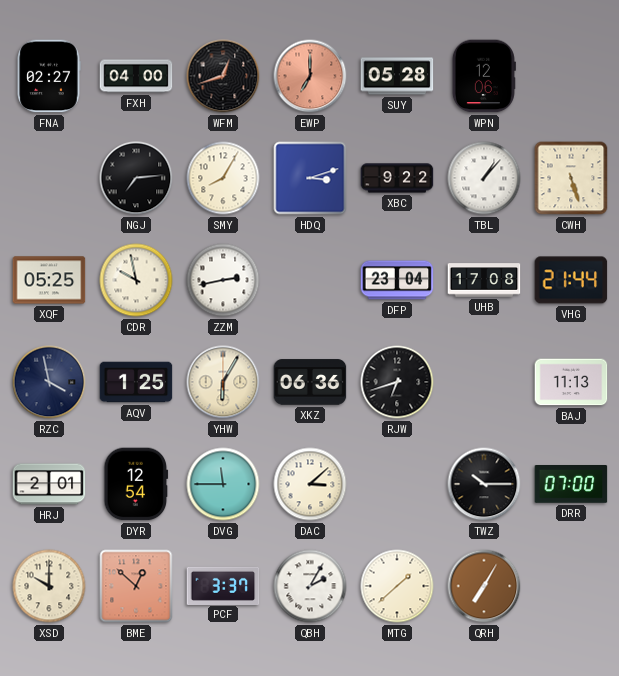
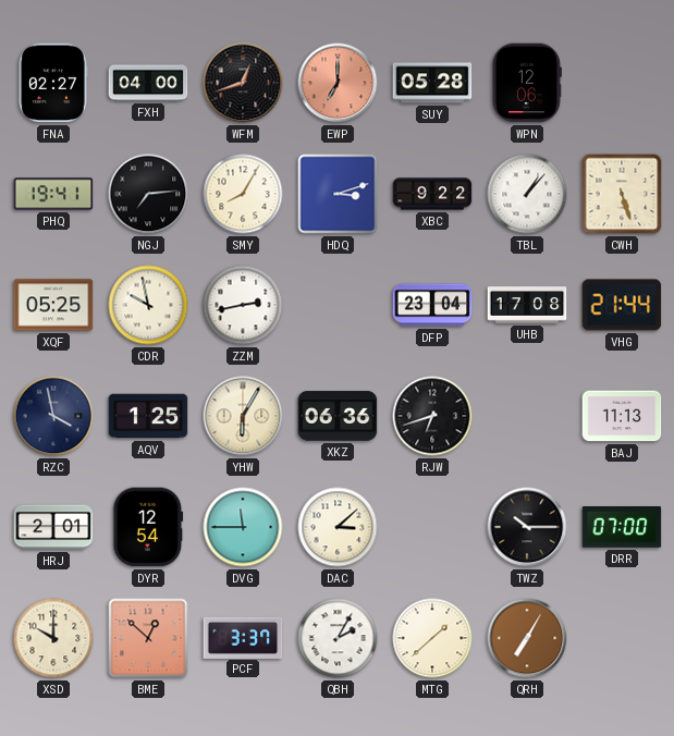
PHQ: none -> 19:41 (53, 194)
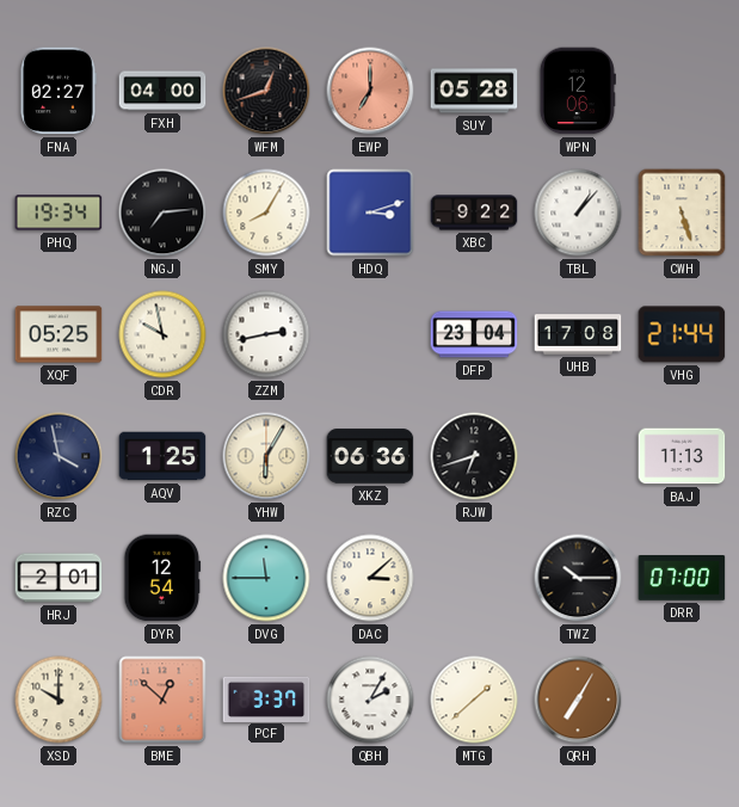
PHQ: 19:41 -> 19:34 (58, 212)
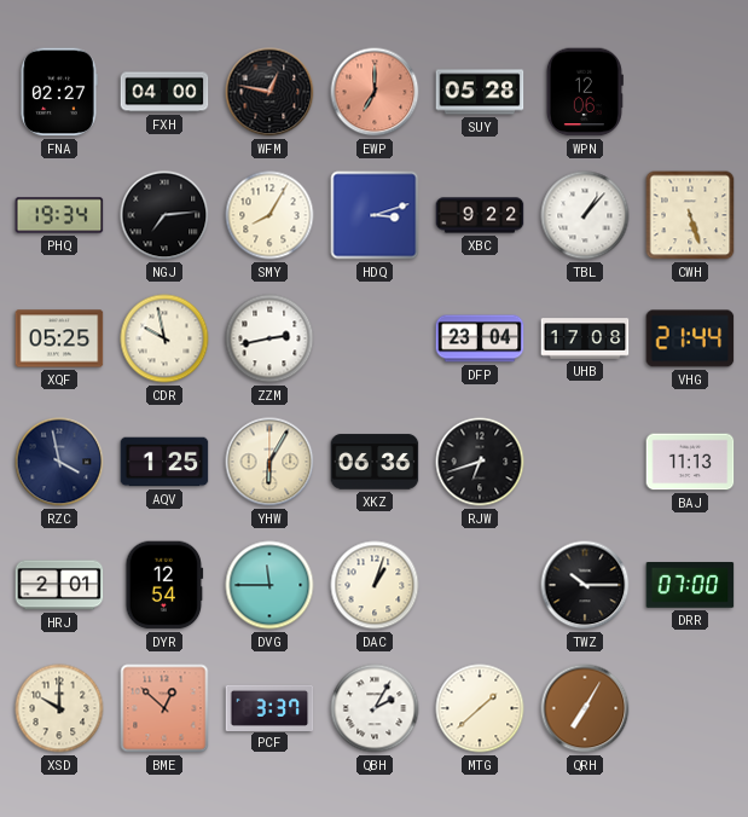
WFM: 12:42 -> 12:47 (269, 92)
DAC: 3:08 -> 1:03 (375, 585)
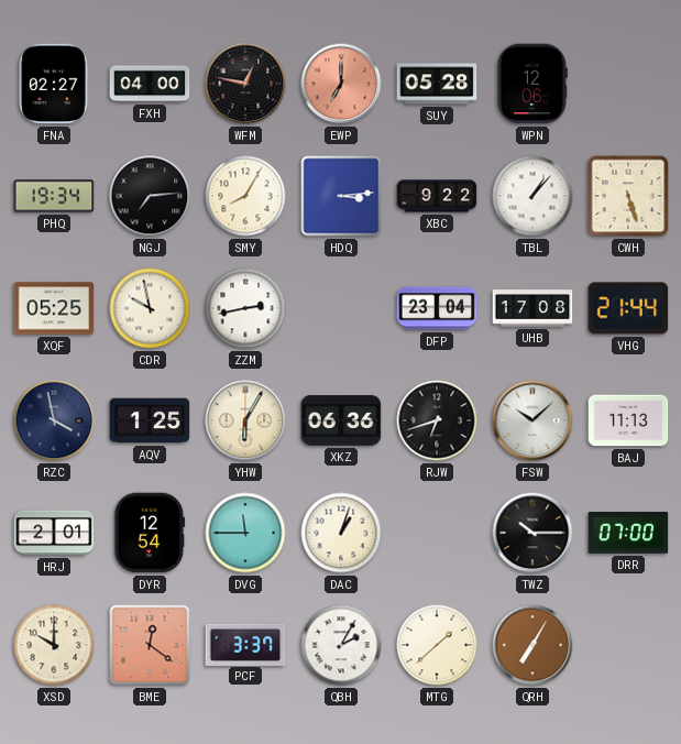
HDQ: 3:12 -> 3:14 (341, 196)
FSW: none -> 10:08 (532, 420)
BME: 12:52 -> 12:21 (150, 645)
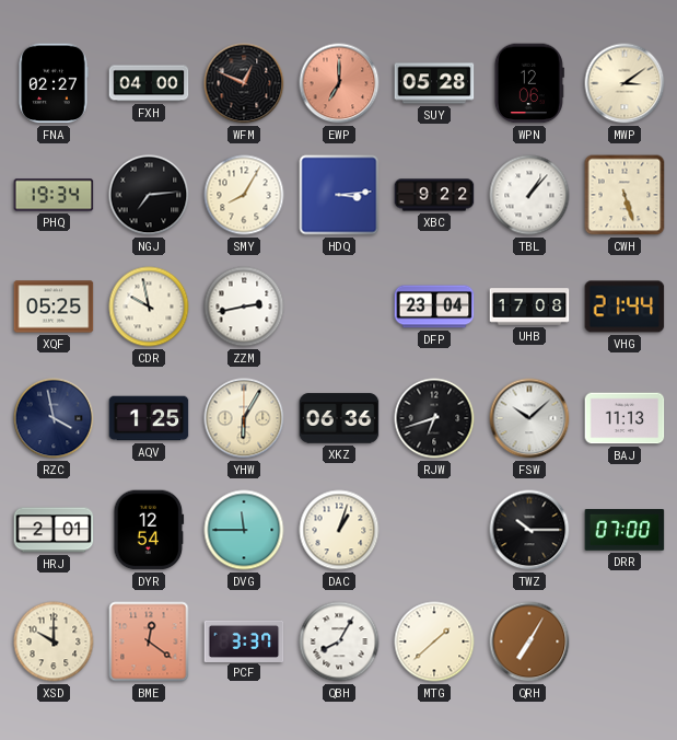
WFM: 12:47 -> 12:49 (244, 83)
MWP: none -> 3:09 (625, 83)
QBH: 2:05 -> 8:05 (339, 641)
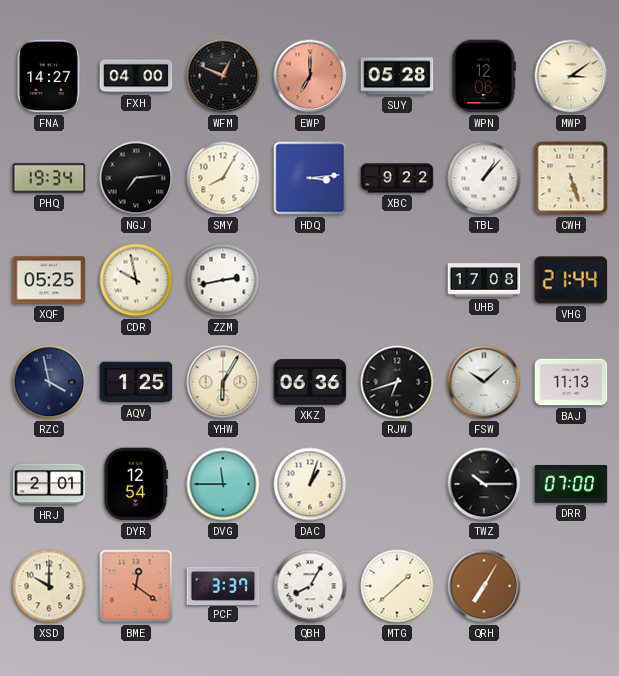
FNA: 02:27 -> 14:27 (49, 76)
DFP: 23:04 -> none (434, 307)
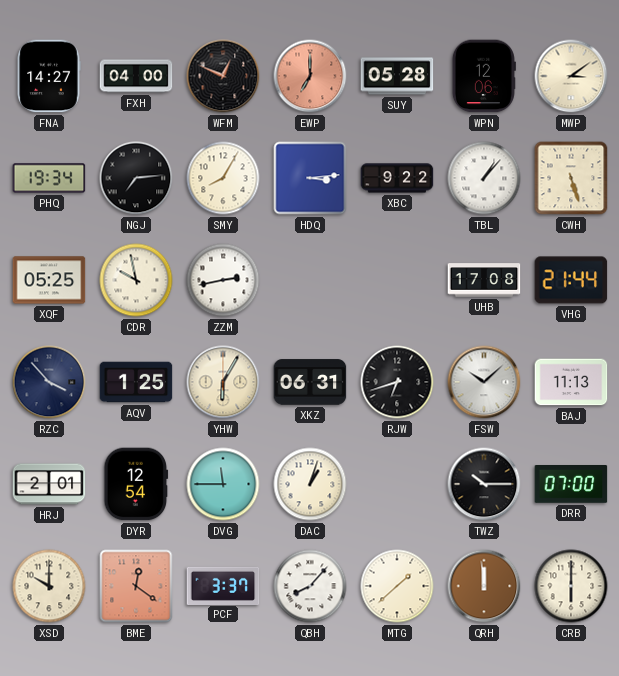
RZC: 3:58 -> 3:53 (49, 382)
XKZ: 06:36 -> 06:31 (310, 382)
QBH: 8:05 -> 8:07 (310, 586)
QRH: 7:05 -> 11:59 (484, 586)
CRB: none -> 6:00 (571, 586)
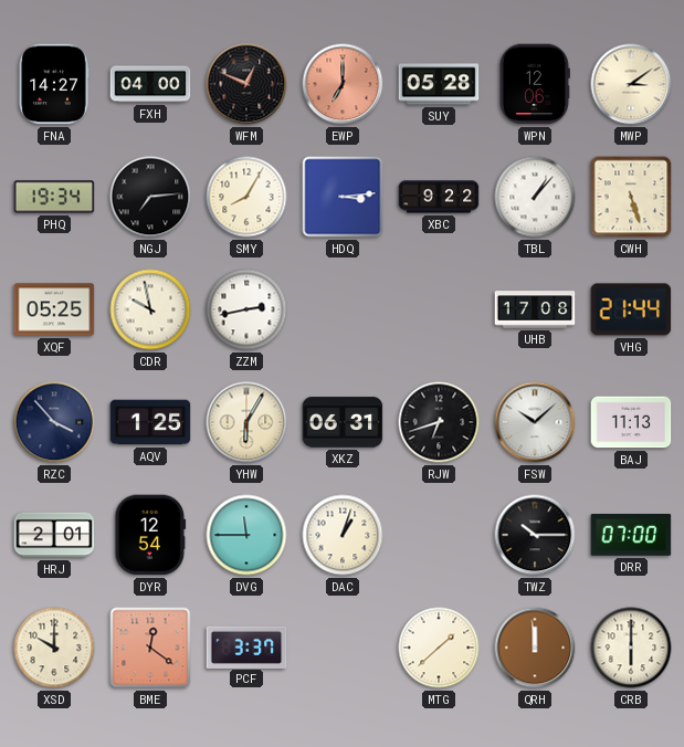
QBH: 8:07 -> none (310, 586)
